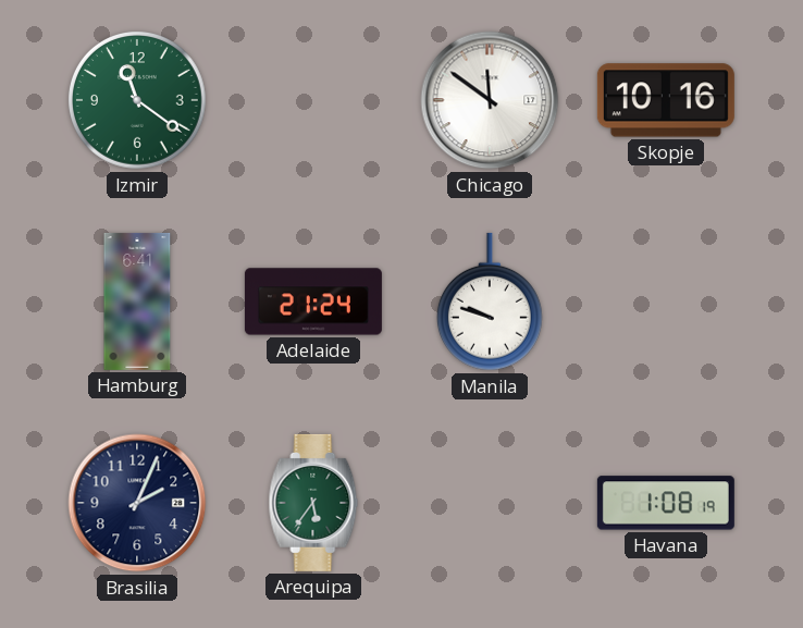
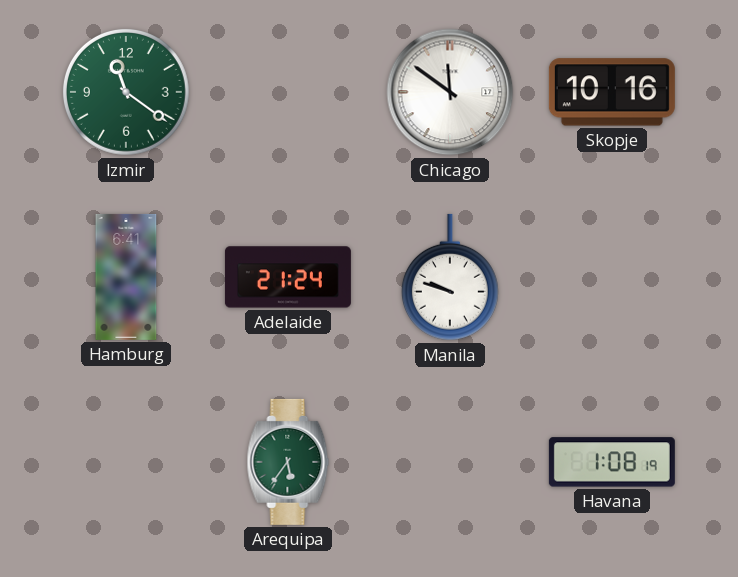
Brasilia: 2:04 -> none (137, 503)
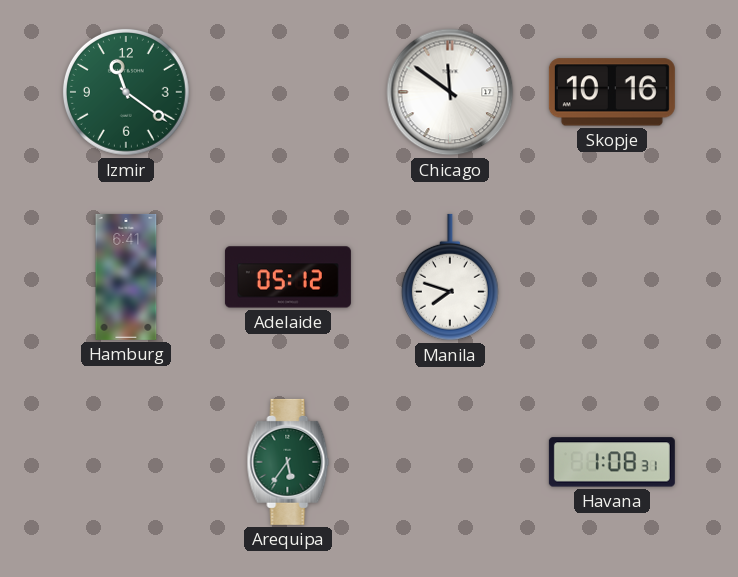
Adelaide: 21:24 -> 05:12 (288, 277)
Manila: 9:48 -> 7:48 (450, 277)
Havana: 1:08:19 -> 1:08:31 (612, 462)
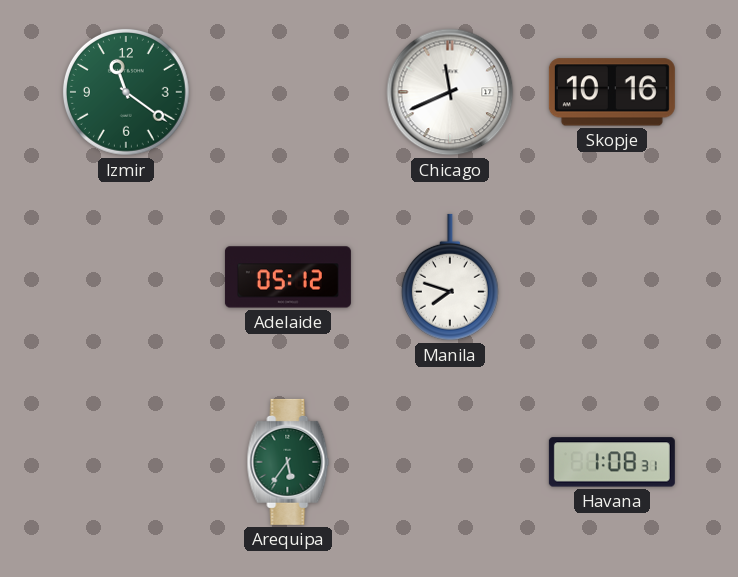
Chicago: 11:51 -> 11:41 (450, 92)
Hamburg: 6:41 -> none (126, 277)
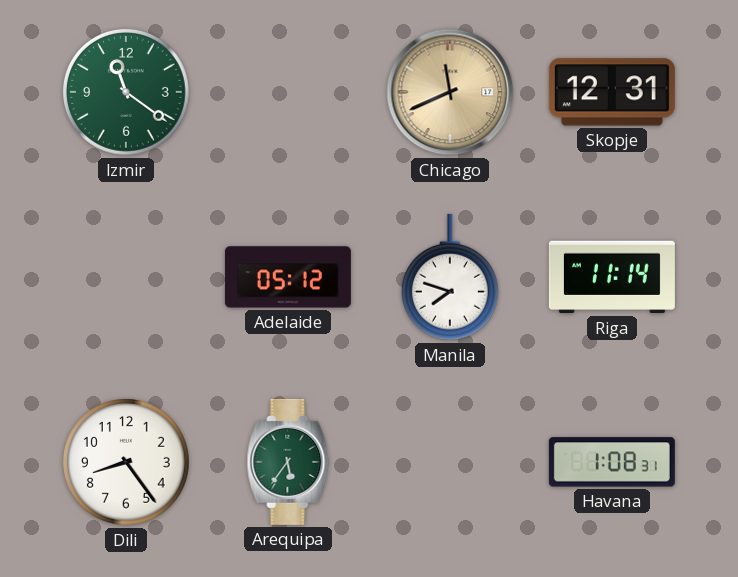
Chicago dial: white -> champagne (450, 92)
Skopje: 10:16 -> 12:31 (612, 92)
Riga: none -> 11:14 (612, 277)
Dili: none -> 8:24 (126, 462)
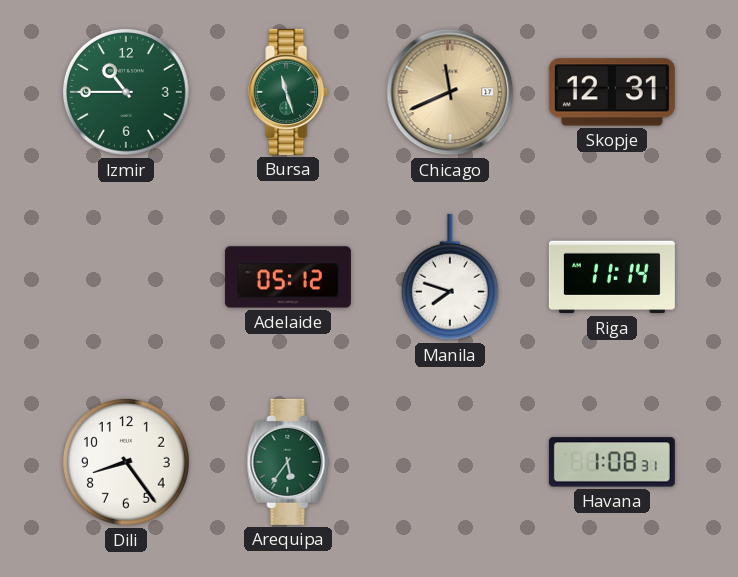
Izmir: 11:21 -> 10:45 (126, 92)
Bursa: none -> 11:27 (289, 92)
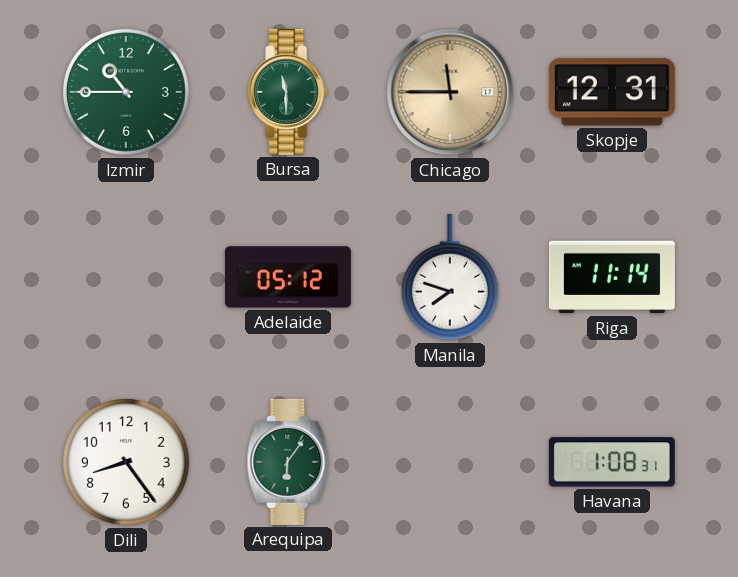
Bursa: 11:27 -> 11:30 (289, 92)
Chicago: 11:41 -> 11:45 (450, 92)
Arequipa: 5:36 -> 6:06 (288, 462)
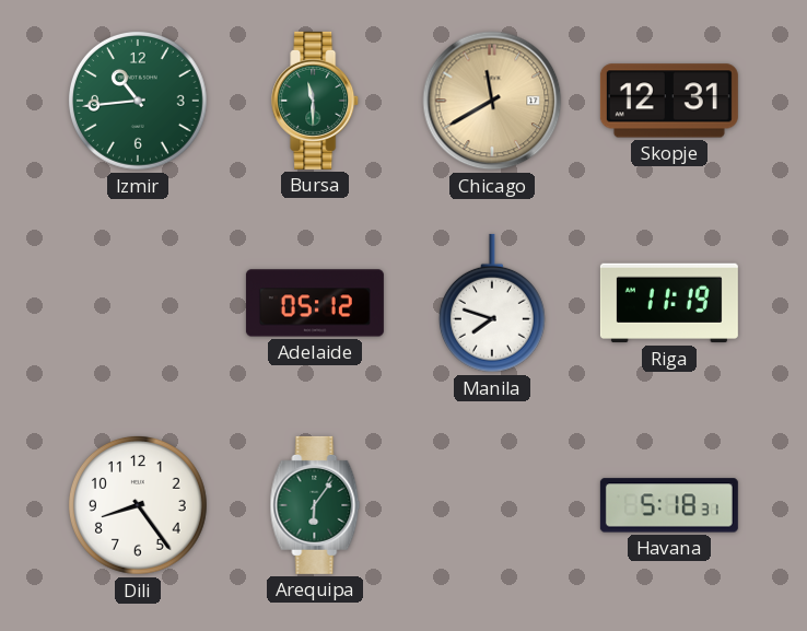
Izmir: 10:45 -> 10:44 (138, 101)
Chicago: 11:45 -> 11:40 (492, 101)
Riga: 11:14 -> 11:19 (669, 303)
Havana: 1:08 -> 5:18 (669, 505)
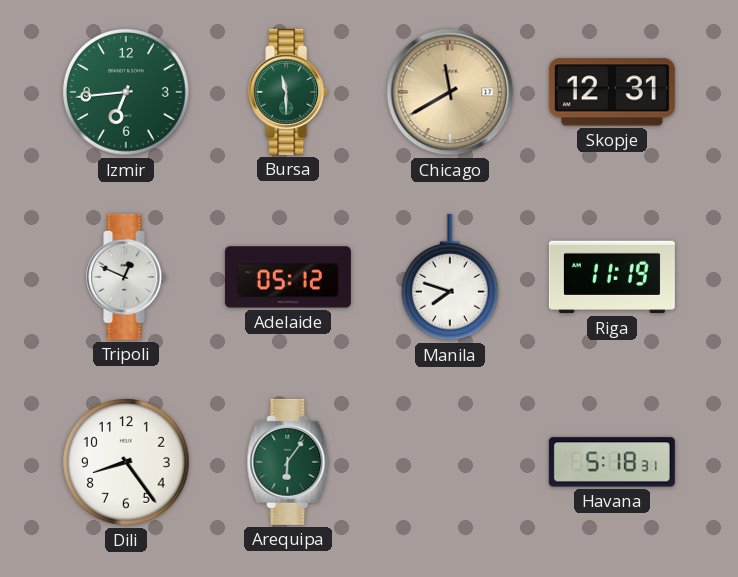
Izmir: 10:44 -> 6:44 (126, 92)
Tripoli: none -> 12:49 (127, 277)
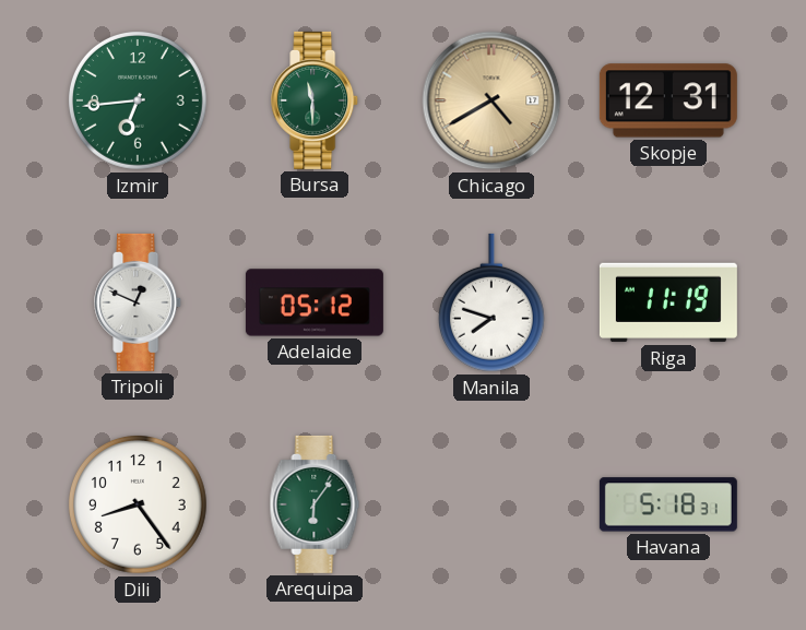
Chicago: 11:40 -> 4:40 (491, 100)
